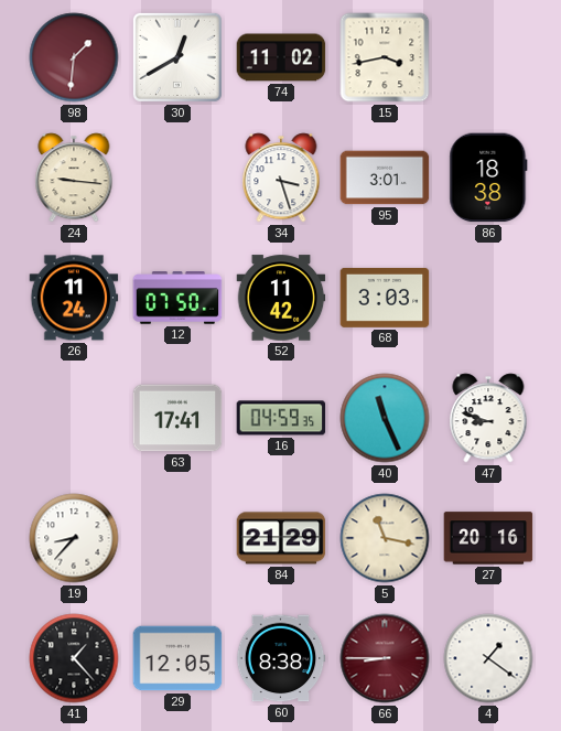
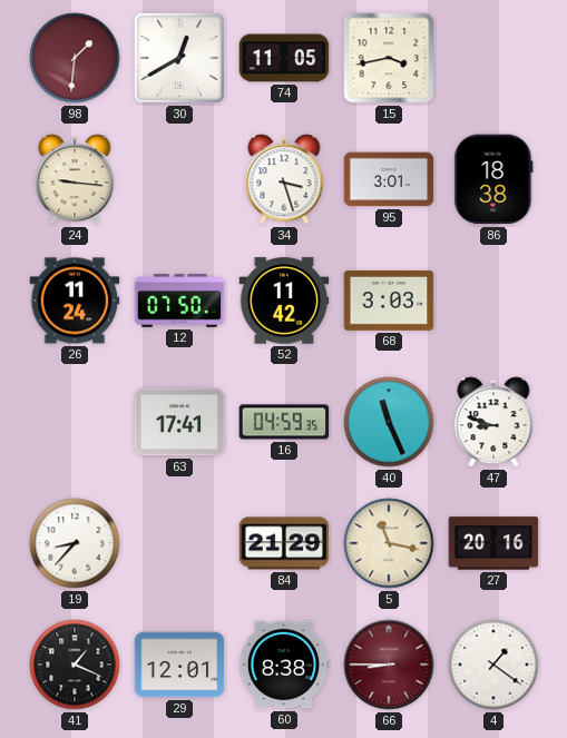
74: 11:02 -> 11:05 (284, 58)
41: 1:23 -> 1:19 (75, 665)
29: 12:05 -> 12:01 (179, 665)
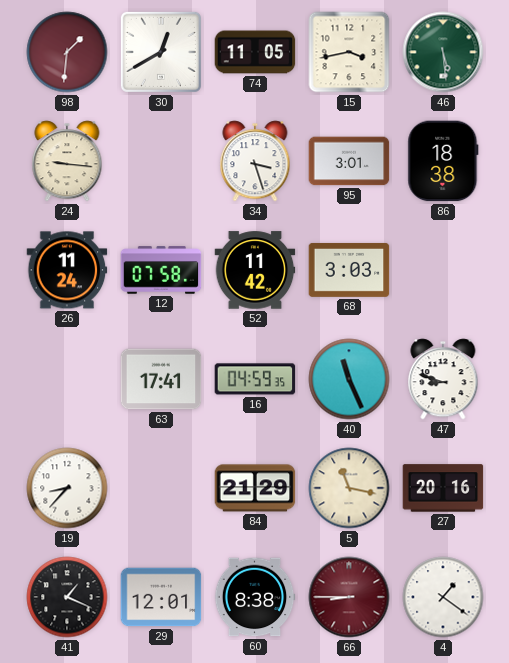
46: none -> 5:29 (443, 52)
12: 07:50 -> 07:58 (161, 270)
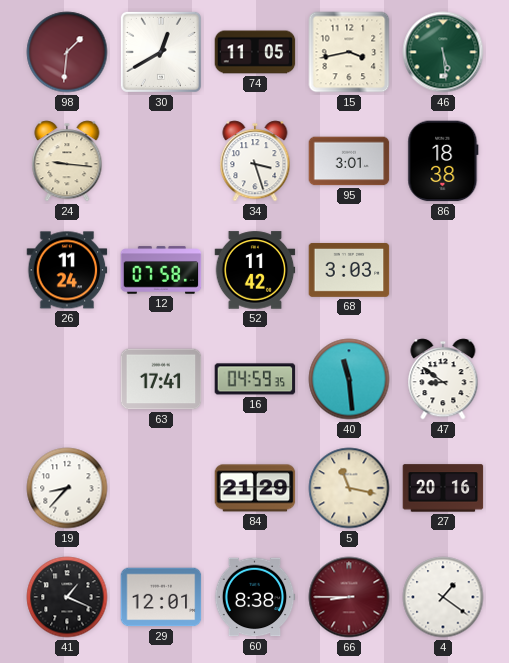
40: 11:26 -> 11:29 (349, 379)
47: 8:48 -> 8:51 (443, 379)
